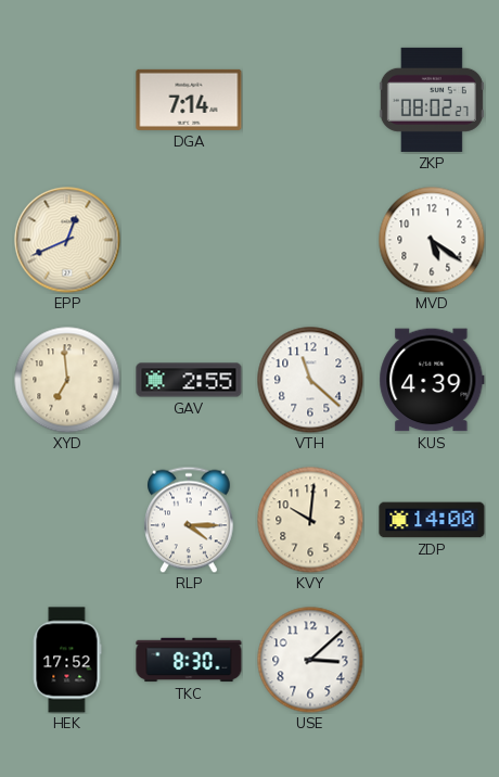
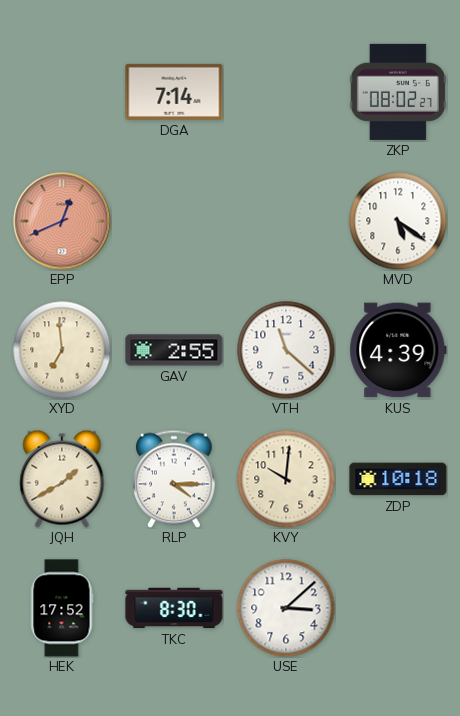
EPP dial: cream -> salmon (62, 221)
JQH: none -> 1:40 (62, 479)
ZDP: 14:00 -> 10:18 (398, 479)
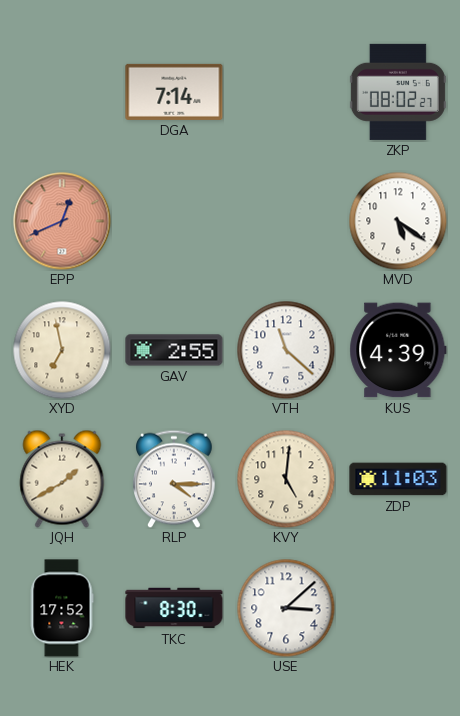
XYD: 6:59 -> 6:58 (62, 350)
KVY: 10:01 -> 5:01 (286, 479)
ZDP: 10:18 -> 11:03 (398, 479)
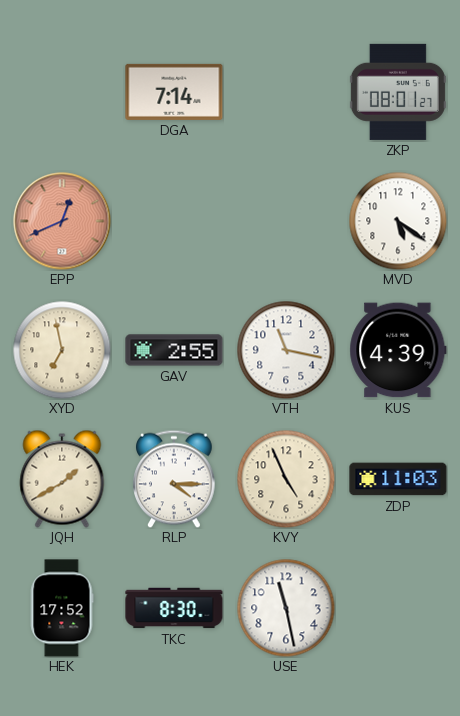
ZKP: 08:02 -> 08:01 (398, 92)
VTH: 11:22 -> 11:17 (286, 350)
KVY: 5:01 -> 4:56 (286, 479)
USE: 3:08 -> 11:28 (286, 608)
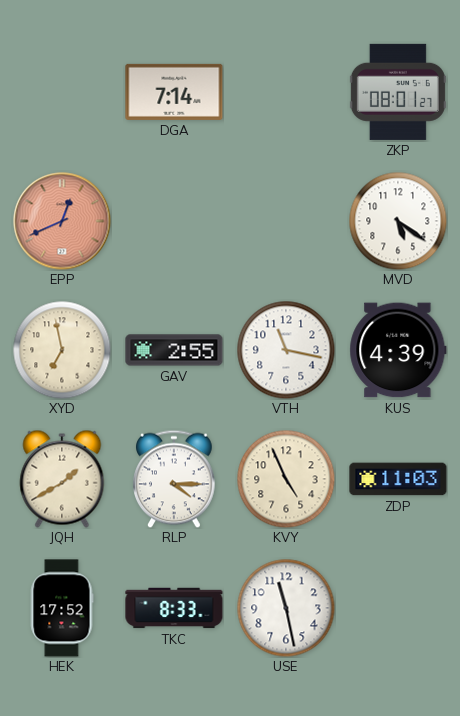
TKC: 8:30 -> 8:33 (174, 608)
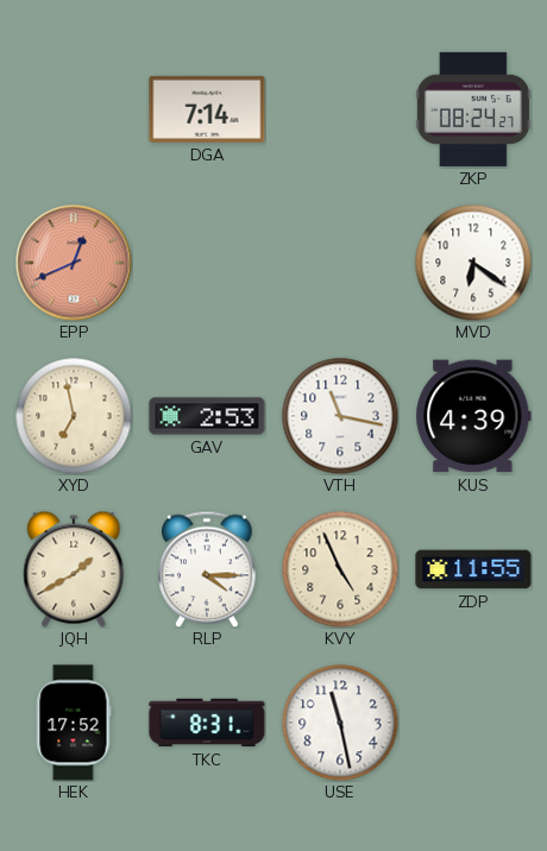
ZKP: 08:01 -> 08:24 (473, 109)
MVD: 5:21 -> 6:21 (473, 263)
GAV: 2:55 -> 2:53 (207, 416)
ZDP: 11:03 -> 11:55 (473, 569)
TKC: 8:33 -> 8:31 (207, 723)
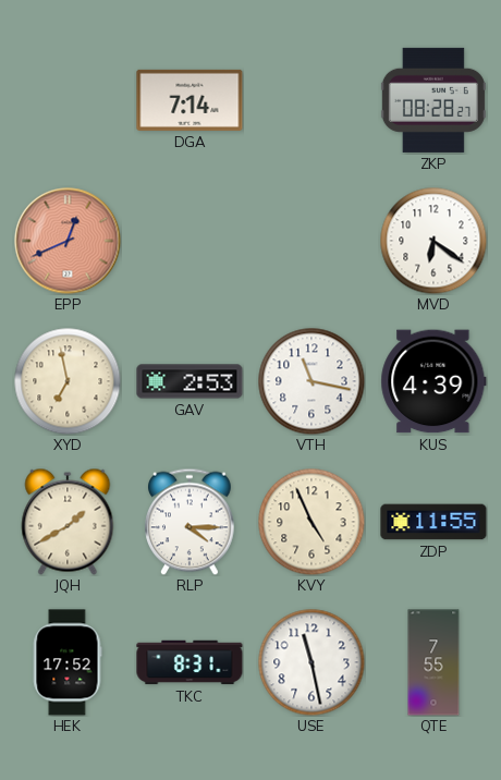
ZKP: 08:24 -> 08:28 (433, 100)
QTE: none -> 7:55 (433, 662)
